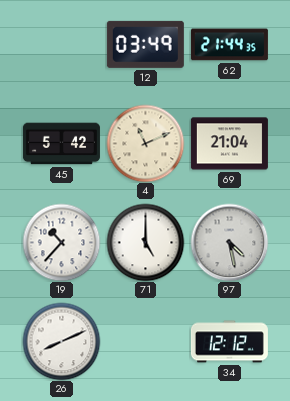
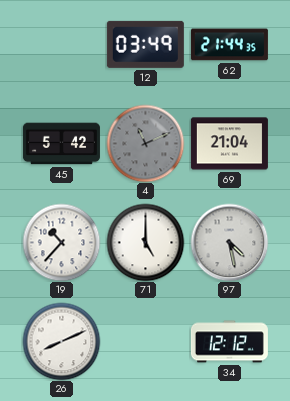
4 dial: cream -> grey (145, 143)
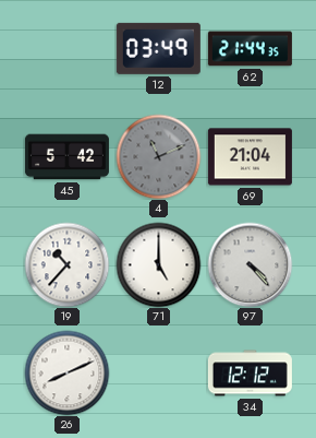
97: 4:28 -> 4:23 (250, 264)
